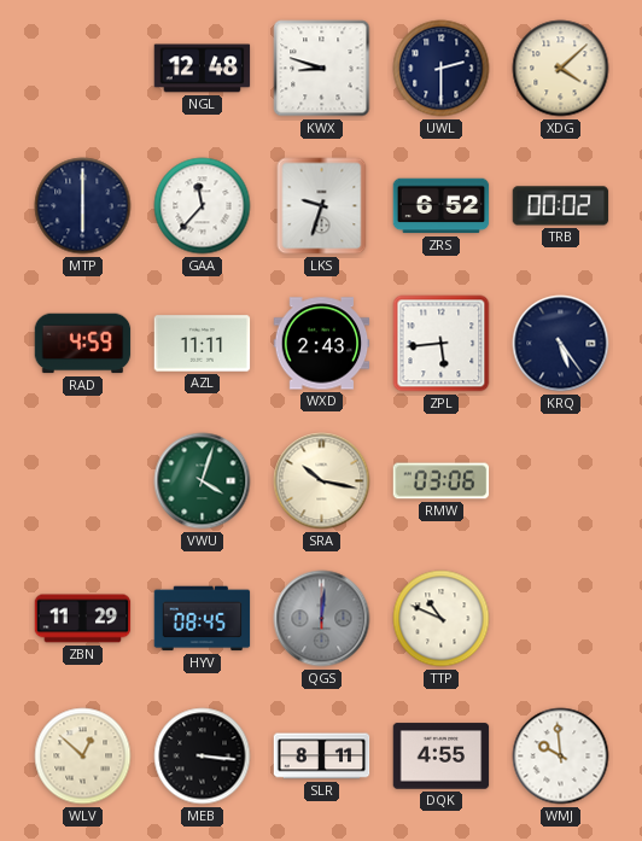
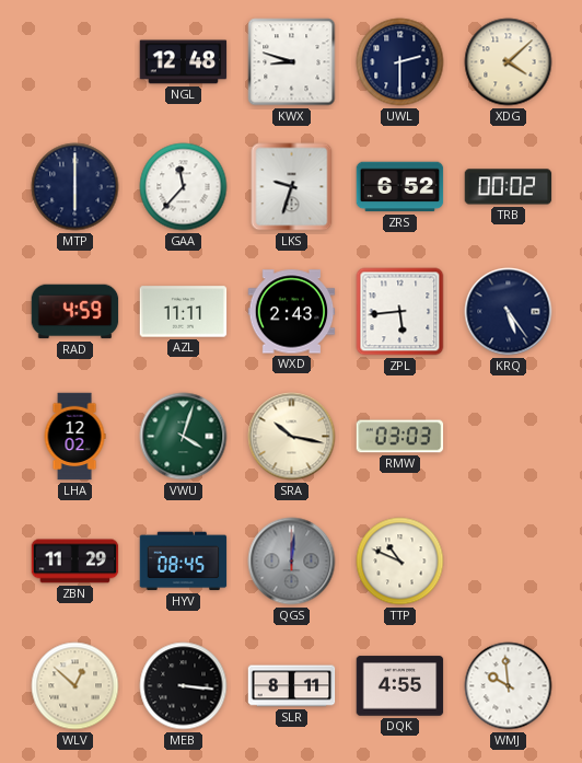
LHA: none -> 12:02 (74, 437)
RMW: 03:06 -> 03:03 (400, 437)
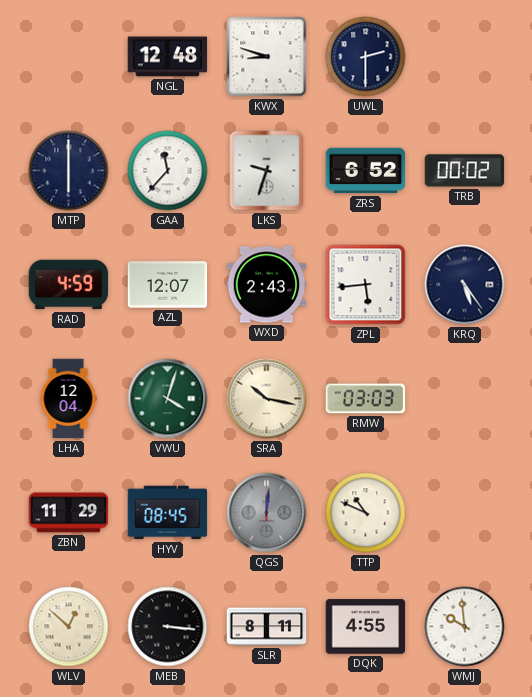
XDG: 4:08 -> none (509, 62)
AZL: 11:11 -> 12:07 (168, 285)
LHA: 12:02 -> 12:04 (68, 399)
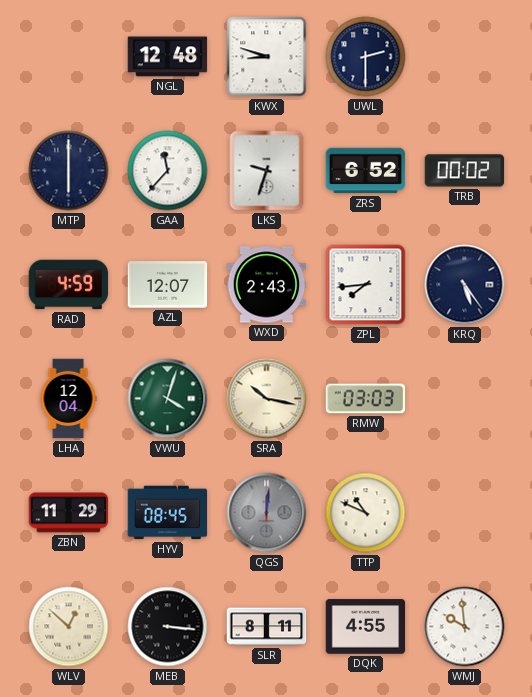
ZPL: 5:44 -> 7:44 (366, 285)
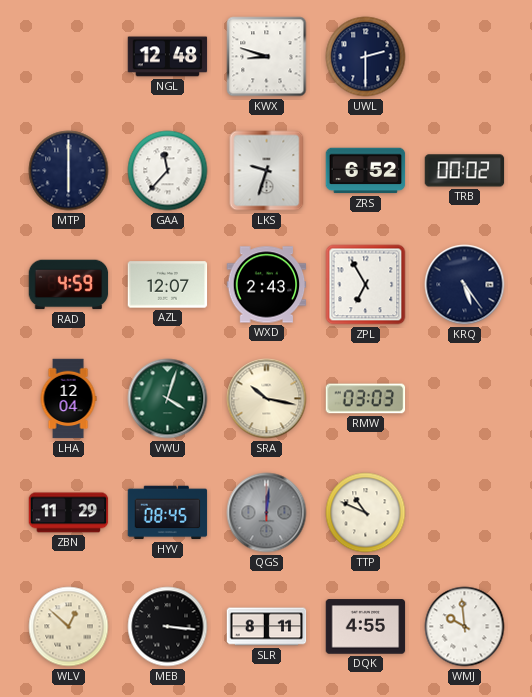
ZPL: 7:44 -> 6:55 (366, 285)
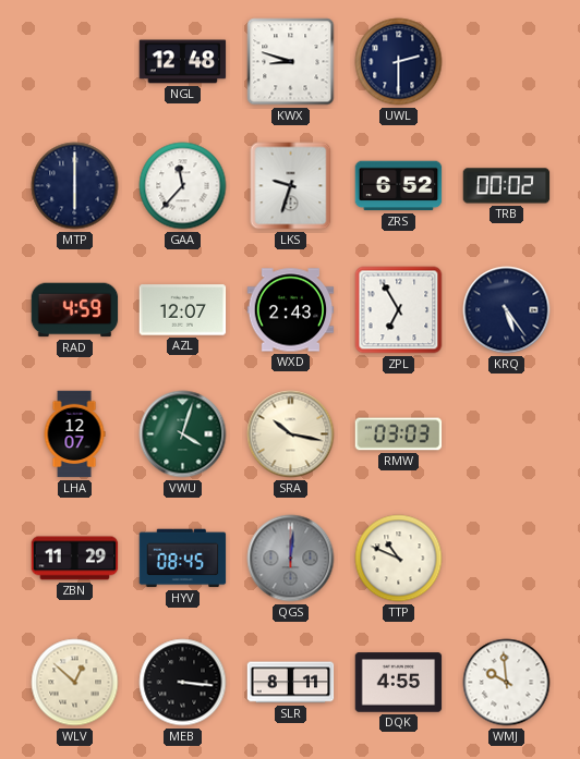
LHA: 12:04 -> 12:07 (74, 434)
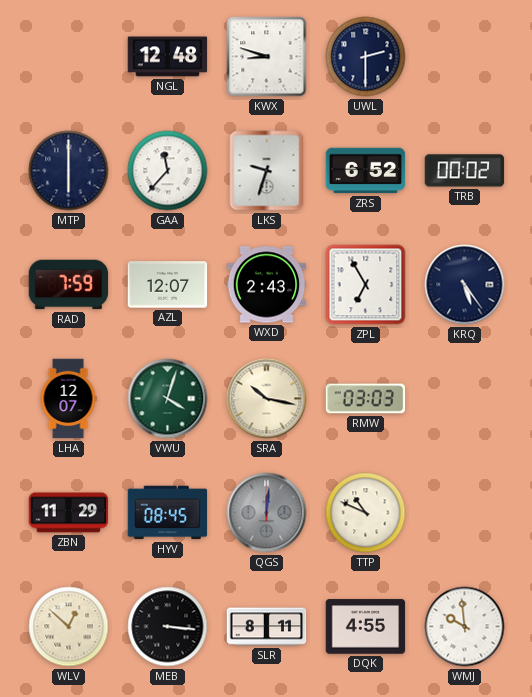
RAD: 4:59 -> 7:59 (69, 285)
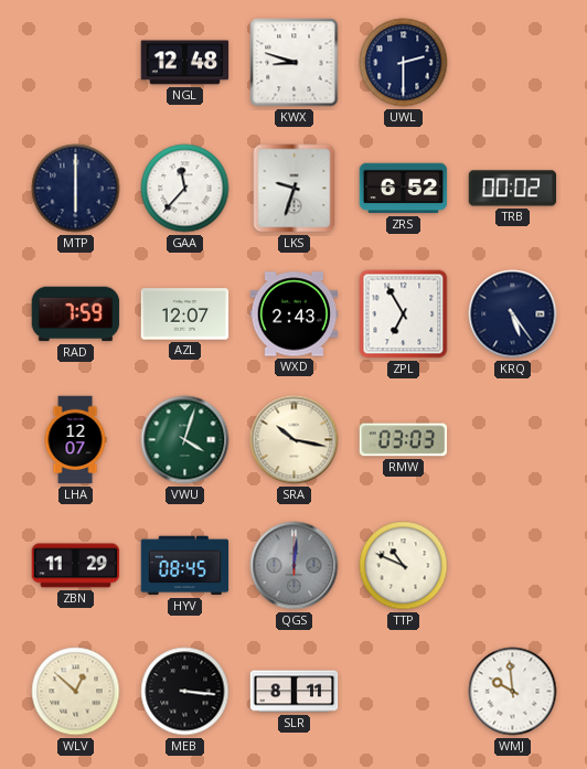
DQK: 4:55 -> none (366, 627)
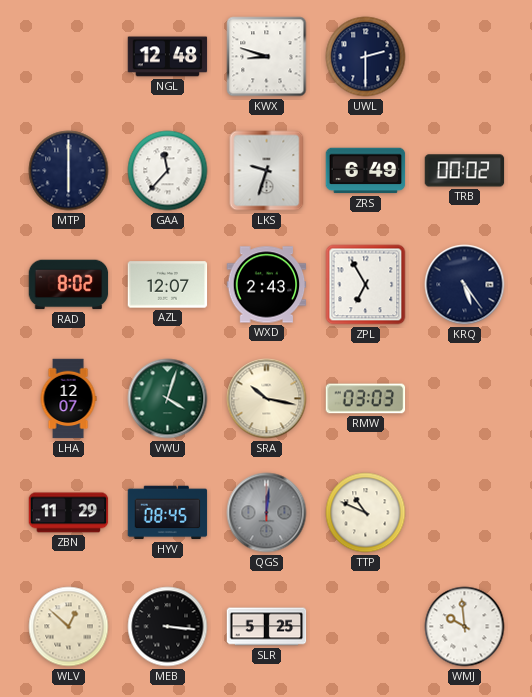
ZRS: 6:52 -> 6:49 (366, 171)
RAD: 7:59 -> 8:02 (69, 285)
SLR: 8:11 -> 5:25 (267, 627)
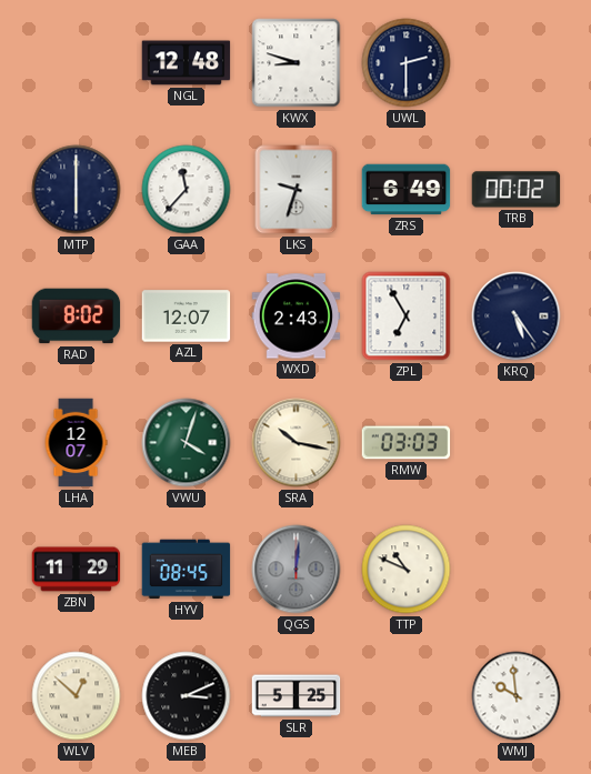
MEB: 3:16 -> 3:11 (187, 696)
